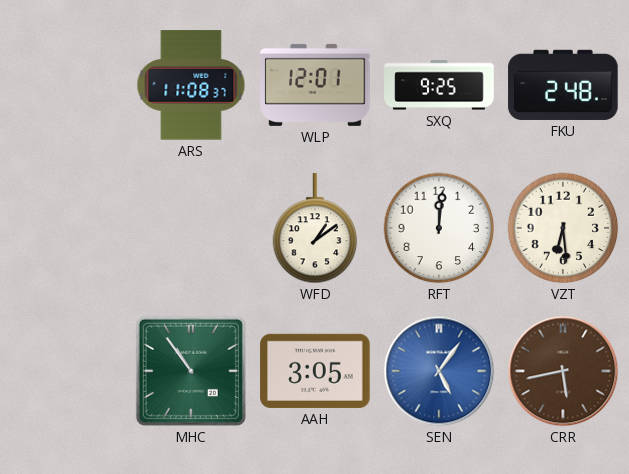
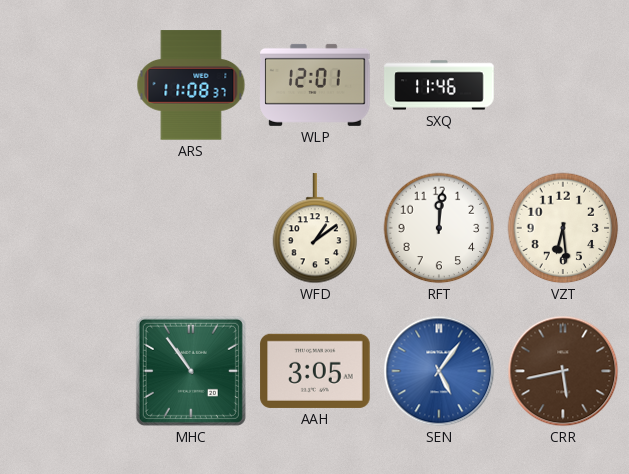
SXQ: 9:25 -> 11:46 (439, 85)
FKU: 2:48 -> none (563, 85)
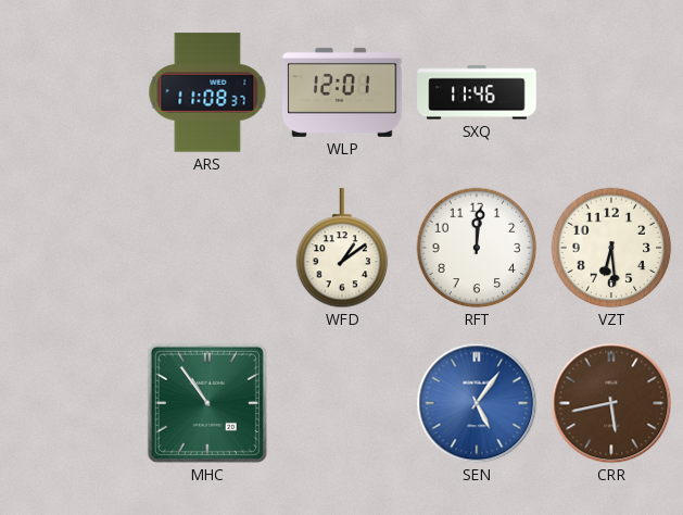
AAH: 3:05 -> none (315, 371)
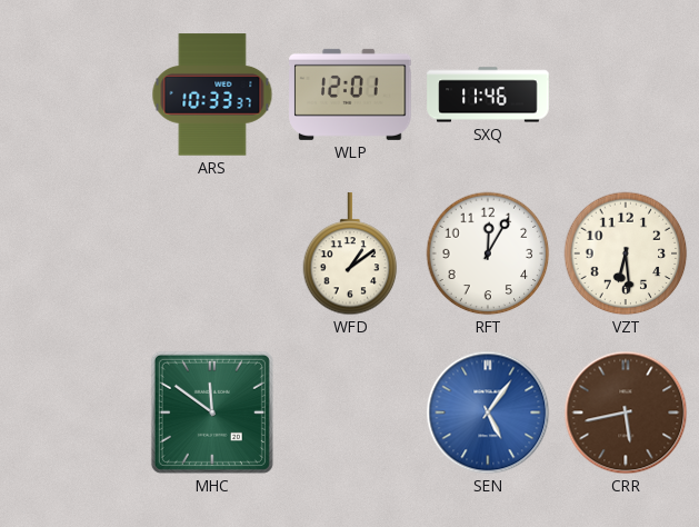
ARS: 11:08 -> 10:33 (212, 95)
RFT: 12:01 -> 12:05 (488, 253)
MHC: 10:54 -> 11:51 (212, 412)
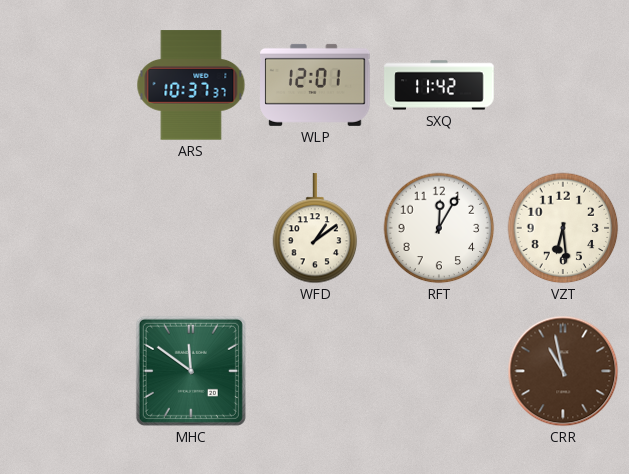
ARS: 10:33 -> 10:37 (191, 85)
SXQ: 11:46 -> 11:42 (439, 85)
SEN: 5:06 -> none (488, 412)
CRR: 5:43 -> 10:58 (563, 371)
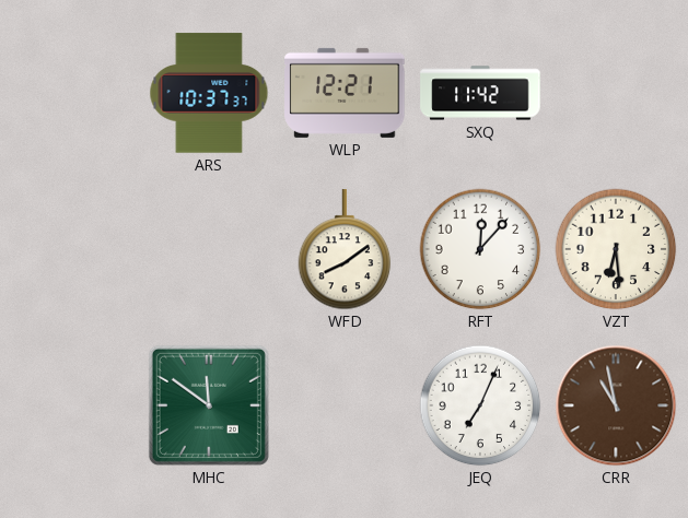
WLP: 12:01 -> 12:21 (345, 93)
WFD: 1:09 -> 8:09 (345, 250)
RFT: 12:05 -> 12:07 (480, 249)
JEQ: none -> 7:04 (480, 405)
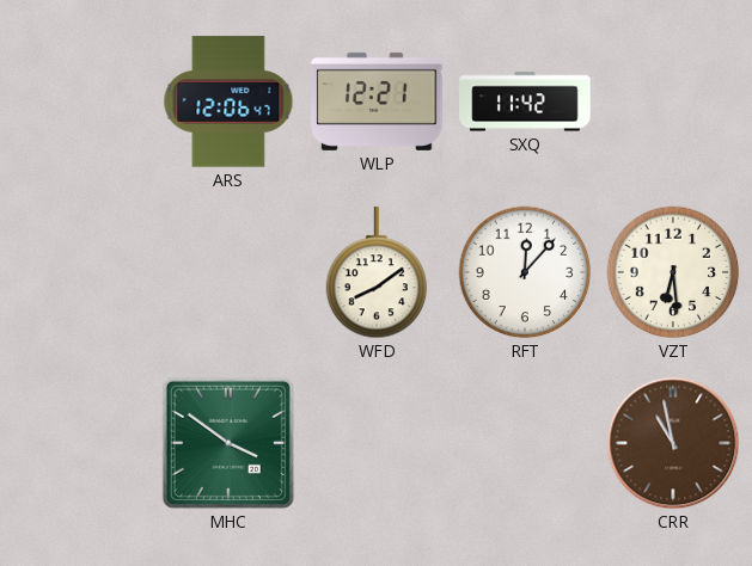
ARS: 10:37 -> 12:06 (228, 101)
MHC: 11:51 -> 3:51 (228, 443)
JEQ: 7:04 -> none (480, 405)
